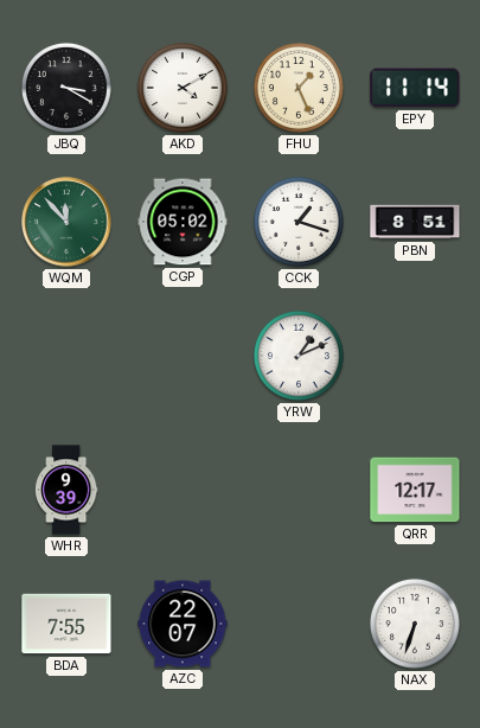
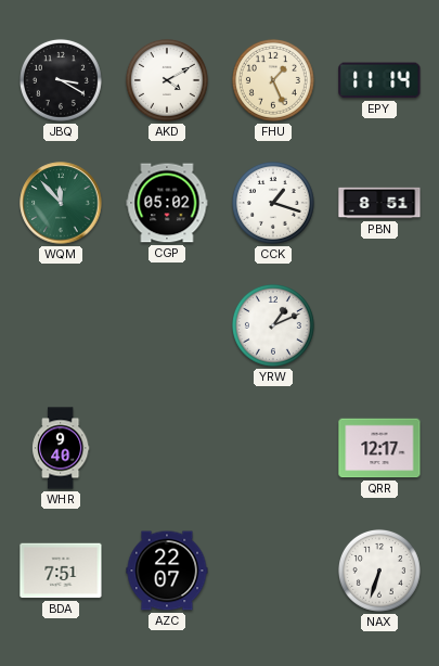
WHR: 9:39 -> 9:40 (61, 448)
BDA: 7:55 -> 7:51 (61, 571)
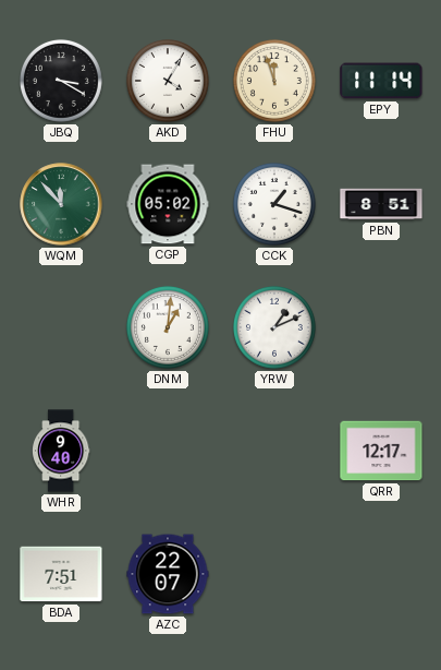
AKD: 4:10 -> 4:05 (168, 81)
FHU: 1:26 -> 11:57 (274, 81)
DNM: none -> 1:01 (168, 327)
NAX: 6:33 -> none (379, 571)
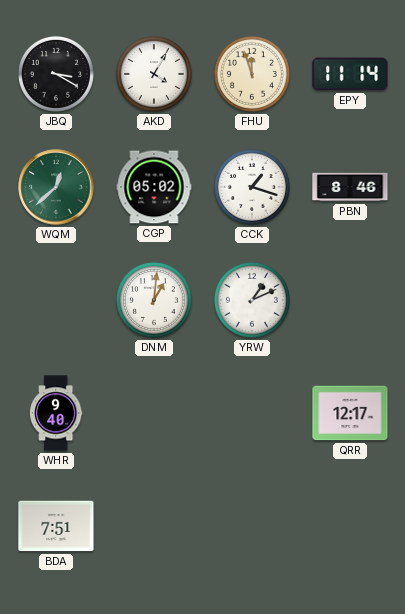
WQM: 11:53 -> 12:38 (56, 187)
PBN: 8:51 -> 8:46 (350, 187)
AZC: 22:07 -> none (168, 574)
